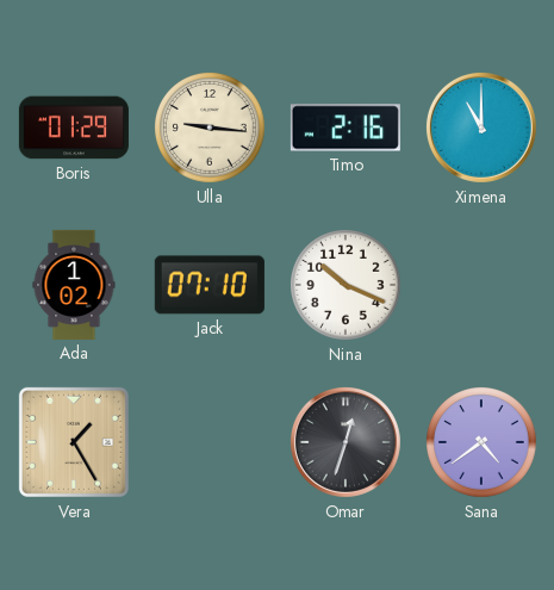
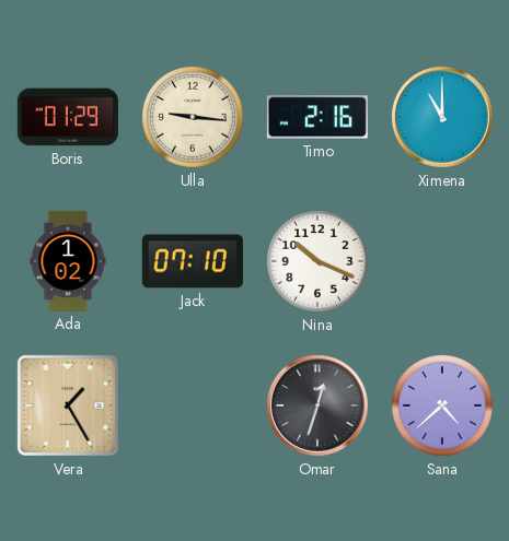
Sana: 4:39 -> 4:38 (443, 407)
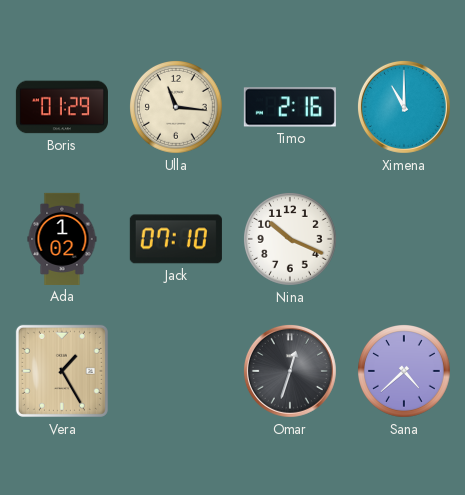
Ulla: 9:16 -> 11:16 (177, 108)
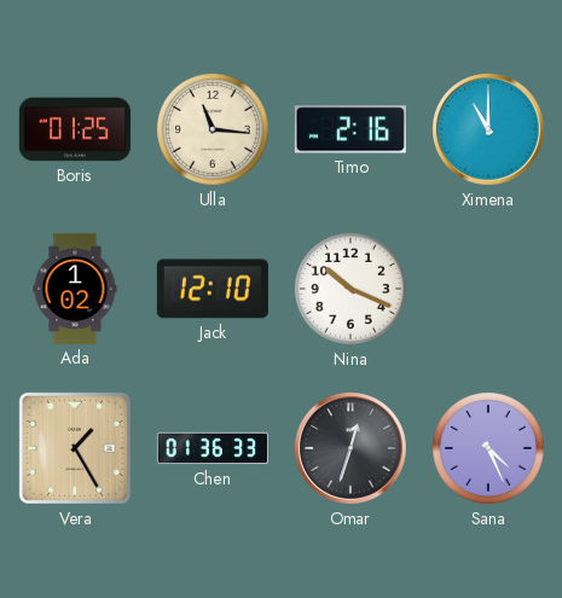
Boris: 01:29 -> 01:25 (75, 129)
Jack: 07:10 -> 12:10 (213, 289)
Chen: none -> 01:36 (213, 448)
Sana: 4:38 -> 4:26 (489, 449)
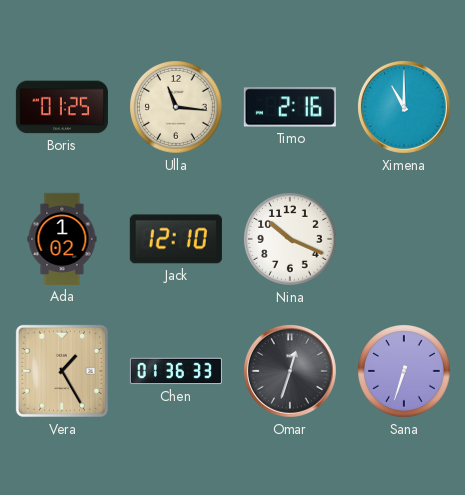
Sana: 4:26 -> 6:33 (405, 372)
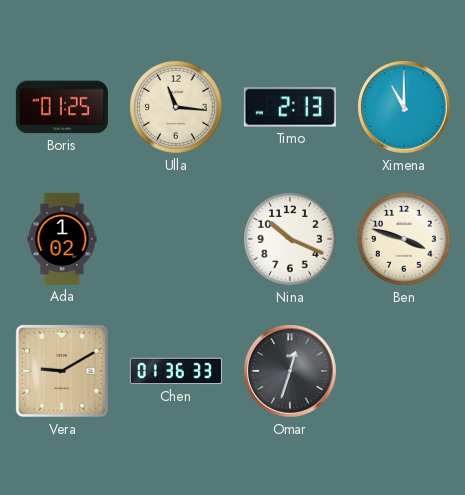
Timo: 2:16 -> 2:13 (290, 107)
Jack: 12:10 -> none (176, 239)
Ben: none -> 3:48 (405, 240)
Vera: 1:25 -> 9:10 (62, 371)
Sana: 6:33 -> none (405, 372)
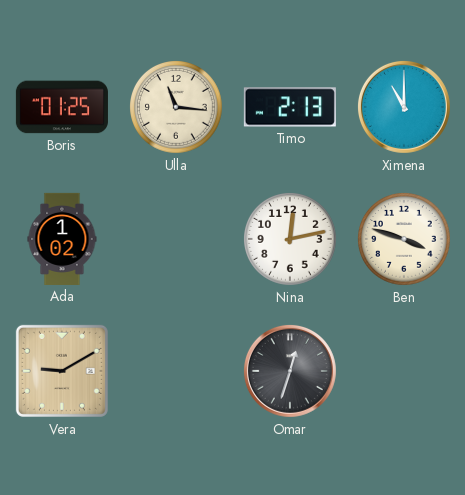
Nina: 10:19 -> 12:13 (291, 240)
Chen: 01:36 -> none (176, 371)
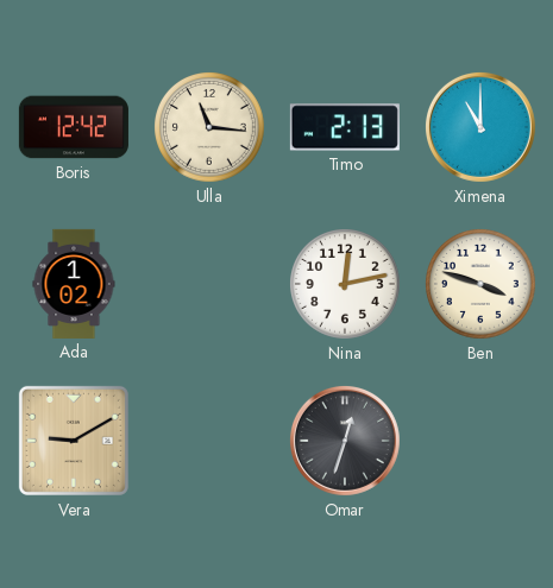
Boris: 01:25 -> 12:42 (74, 127)
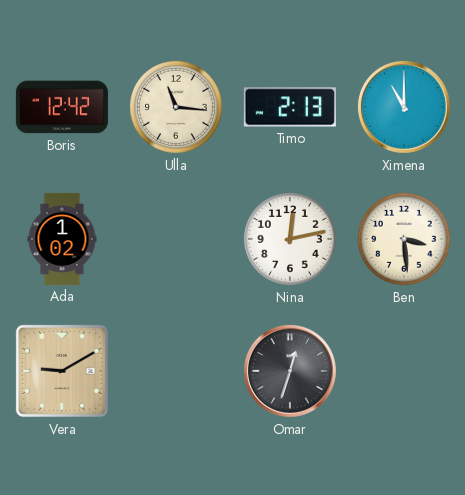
Ben: 3:48 -> 3:29 (405, 240)
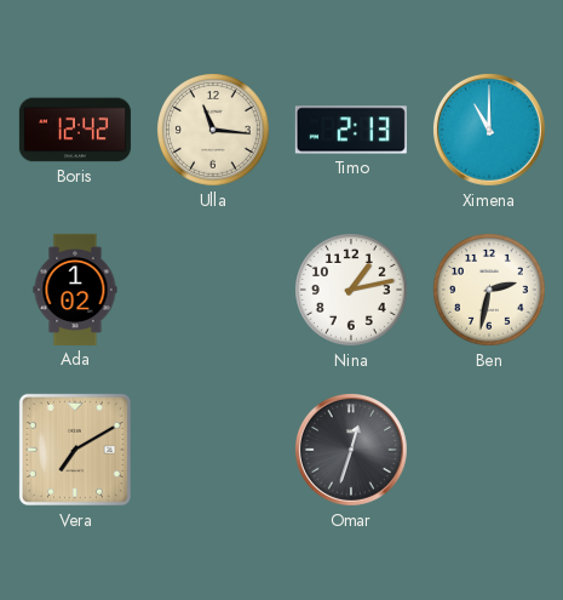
Nina: 12:13 -> 1:13 (352, 291)
Ben: 3:29 -> 2:32 (490, 291)
Vera: 9:10 -> 7:10 (75, 450)
